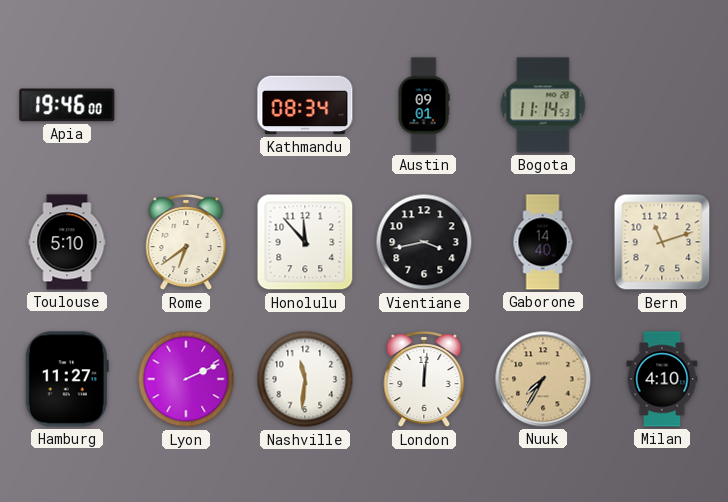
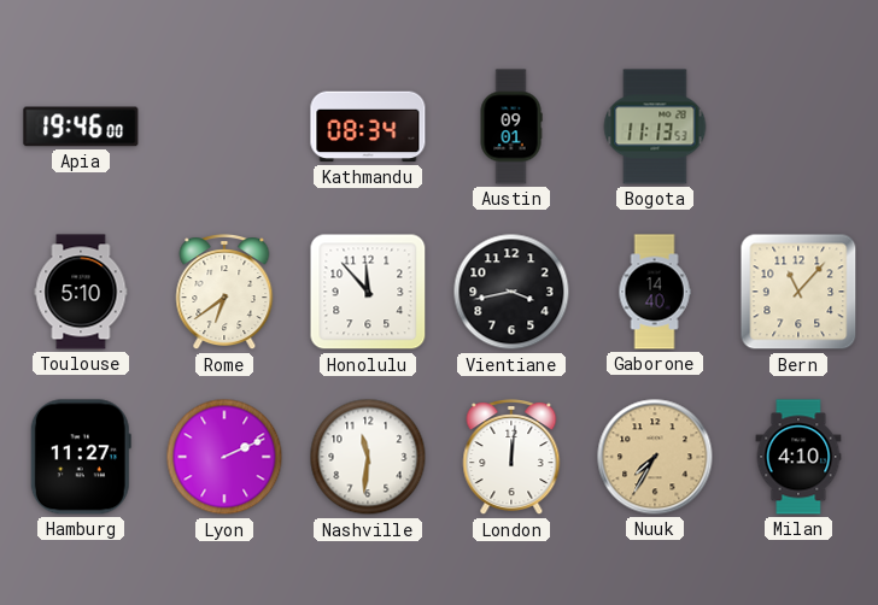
Bogota: 11:14 -> 11:13 (655, 127)
Bern: 11:12 -> 11:07 (798, 292)
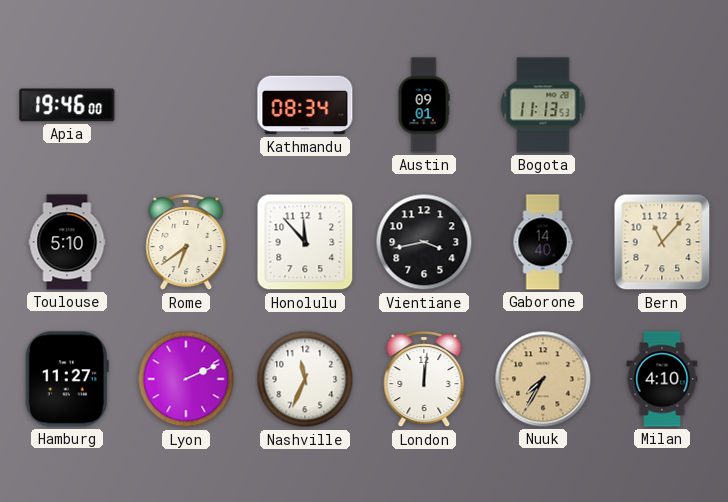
Nashville: 11:31 -> 11:34 (305, 379)
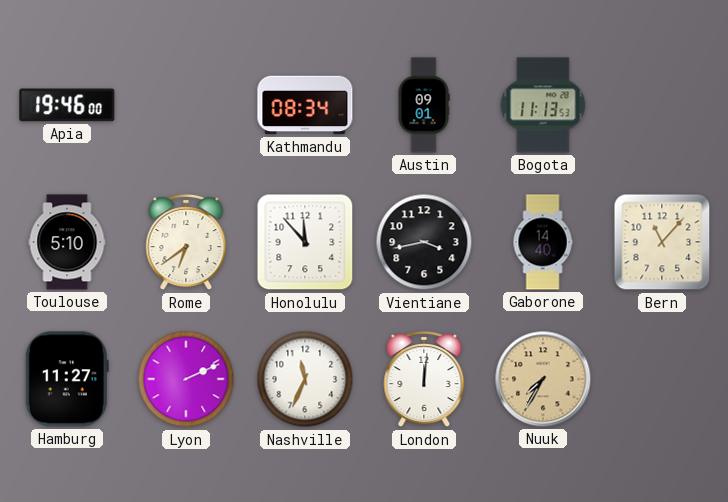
Milan: 4:10 -> none (662, 379)
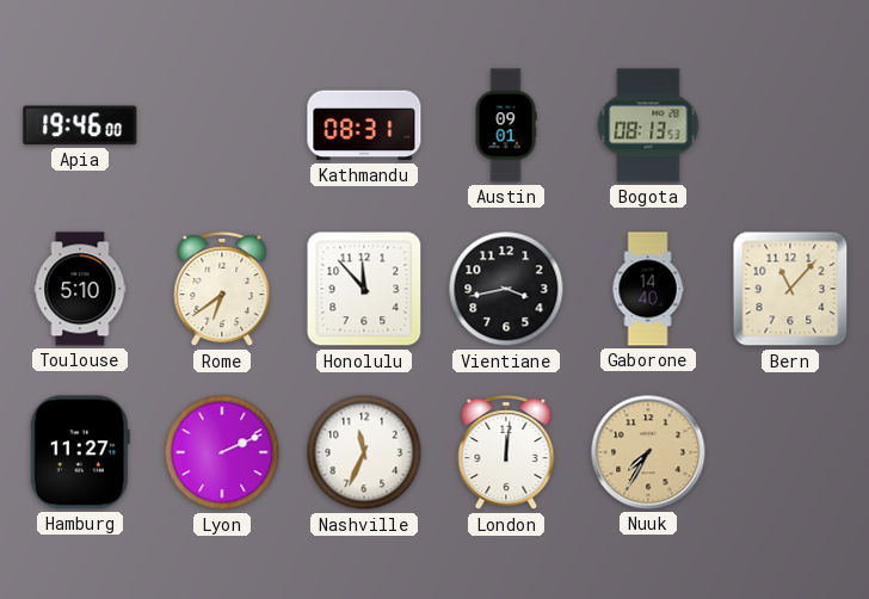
Kathmandu: 08:34 -> 08:31 (364, 125)
Bogota: 11:13 -> 08:13 (648, 125)
